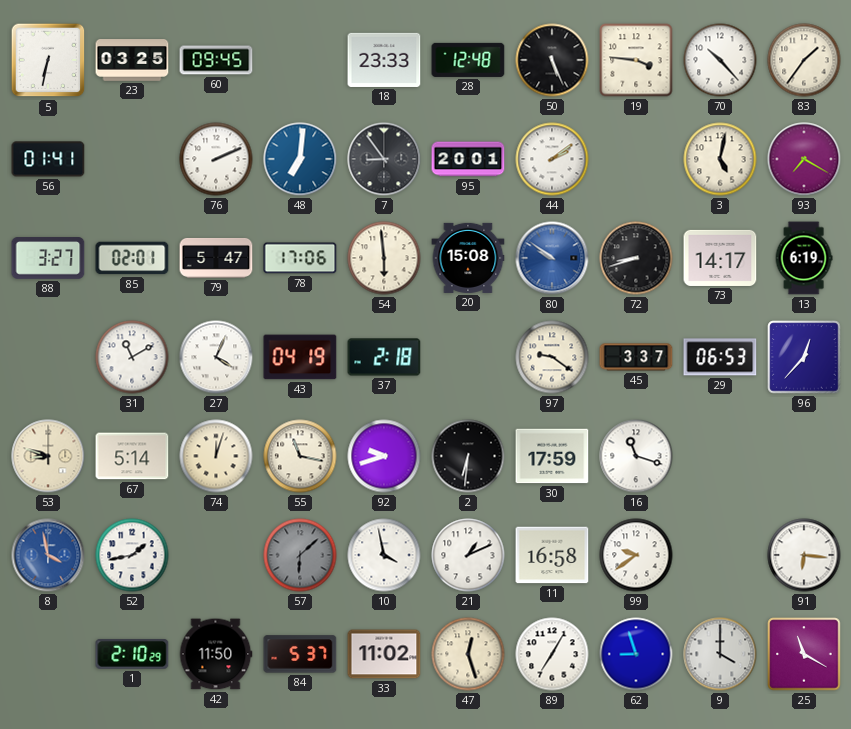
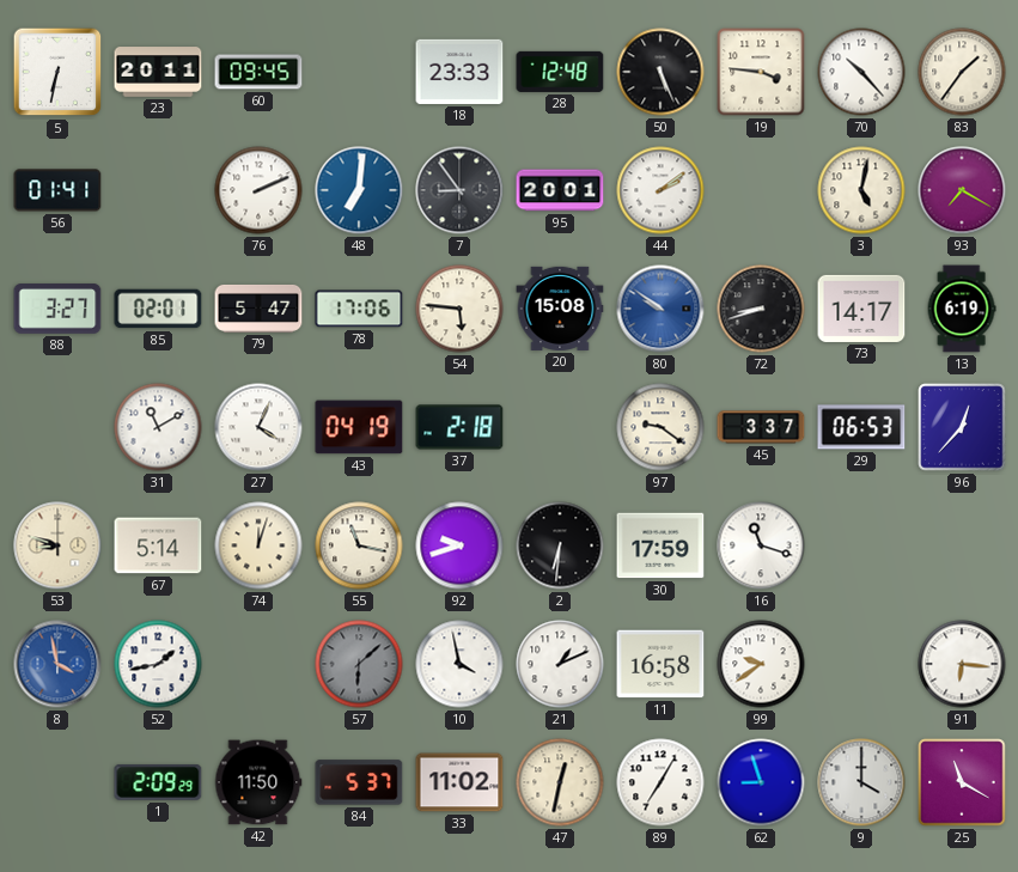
23: 03:25 -> 20:11 (158, 72)
54: 5:59 -> 5:46 (459, 309)
1: 2:10 -> 2:09 (158, 782)
47: 12:27 -> 12:32 (560, 782)
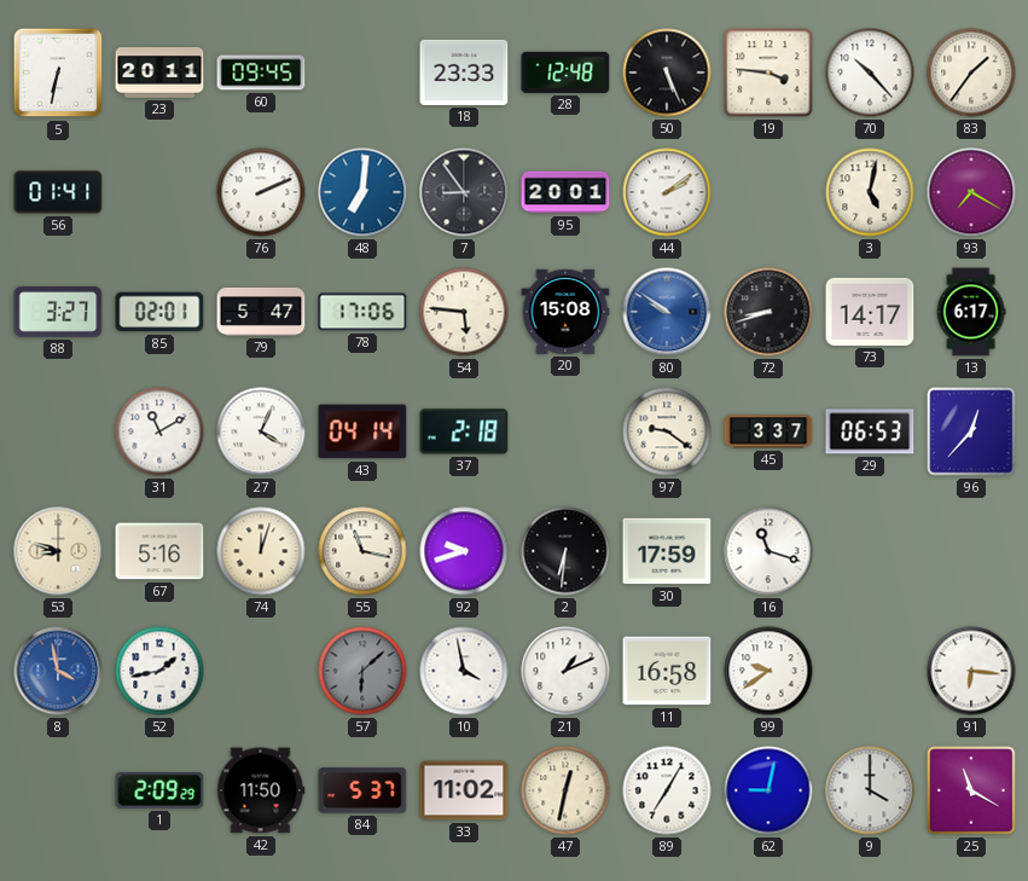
13: 6:19 -> 6:17 (971, 312)
43: 04:19 -> 04:14 (362, 431)
67: 5:14 -> 5:16 (159, 551)
62: 8:57 -> 9:02 (768, 790)
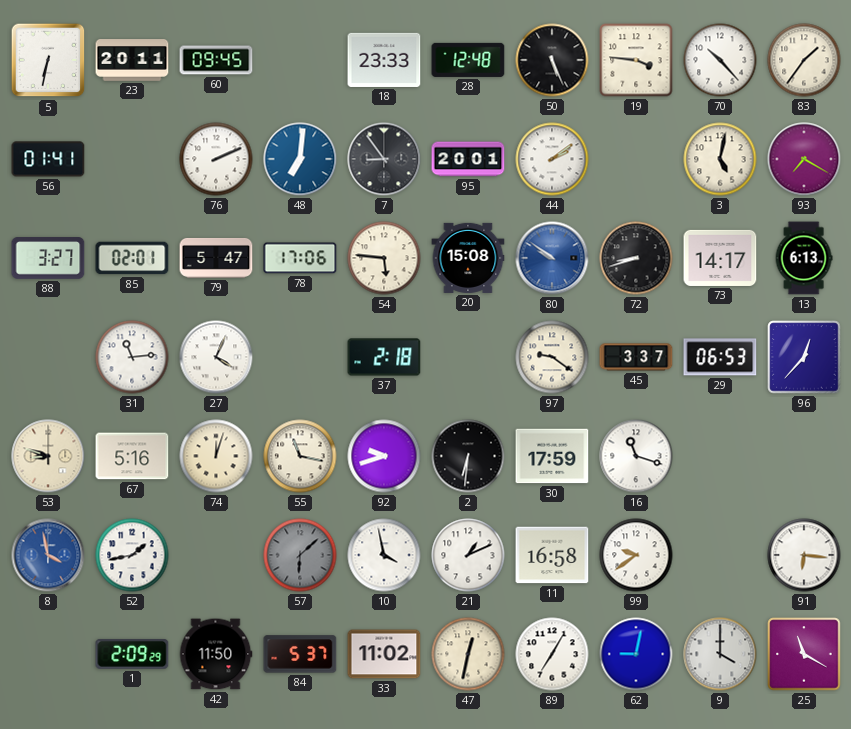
13: 6:17 -> 6:13 (804, 258)
31: 11:10 -> 11:14 (132, 357)
43: 04:14 -> none (362, 431)
